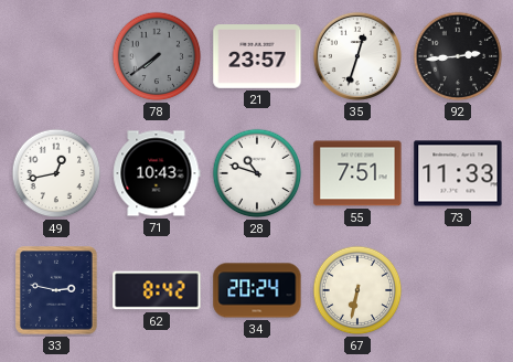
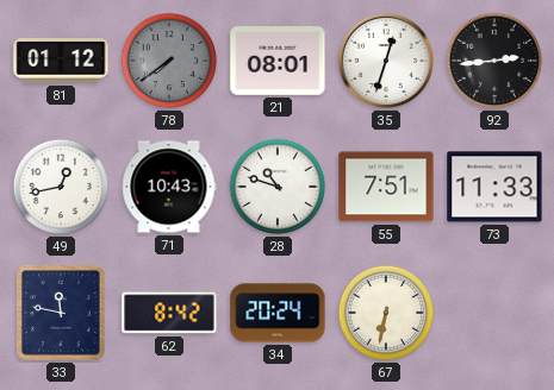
81: none -> 01:12 (61, 61)
21: 23:57 -> 08:01 (278, 62)
33: 2:47 -> 11:47 (61, 313)
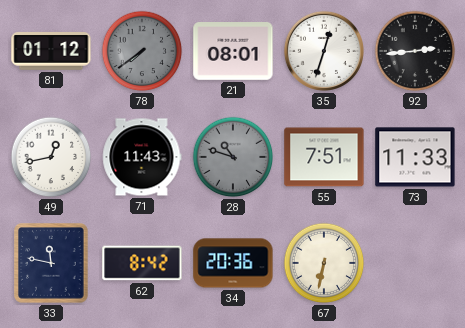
71: 10:43 -> 11:43 (142, 157)
28 dial: white -> grey (233, 157)
34: 20:24 -> 20:36 (233, 263)
